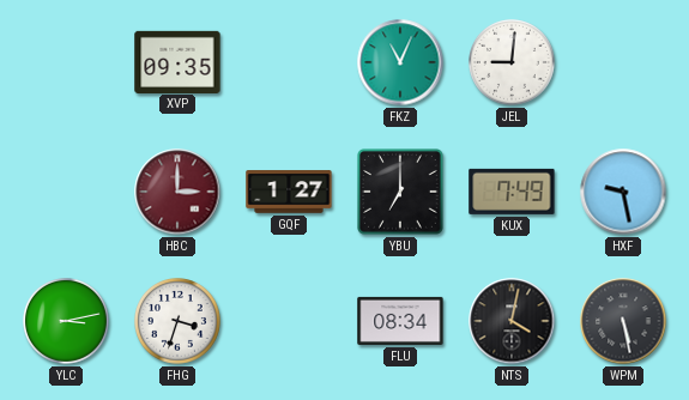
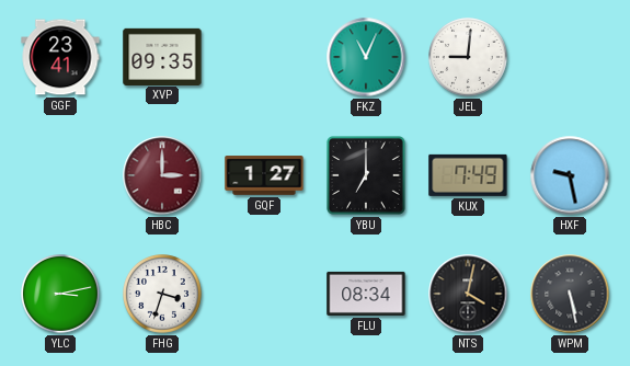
GGF: none -> 23:41 (60, 57)
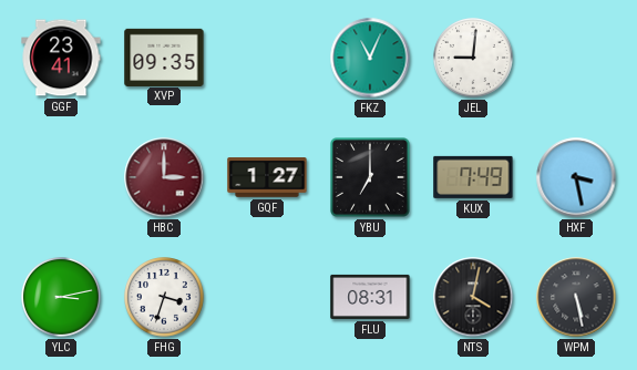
HXF: 9:28 -> 3:28 (576, 177)
FLU: 08:34 -> 08:31 (370, 297)
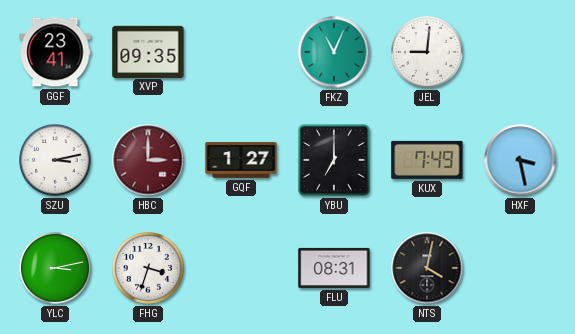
SZU: none -> 3:13 (56, 161)
WPM: 5:28 -> none (576, 297)
